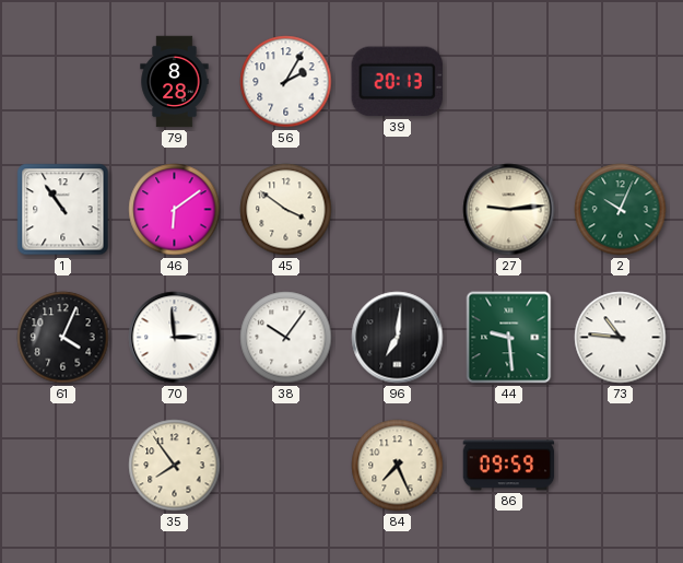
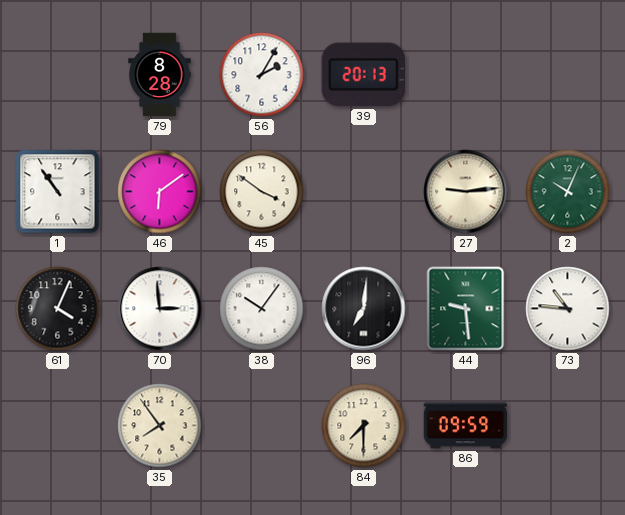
84: 7:26 -> 7:30 (364, 426)
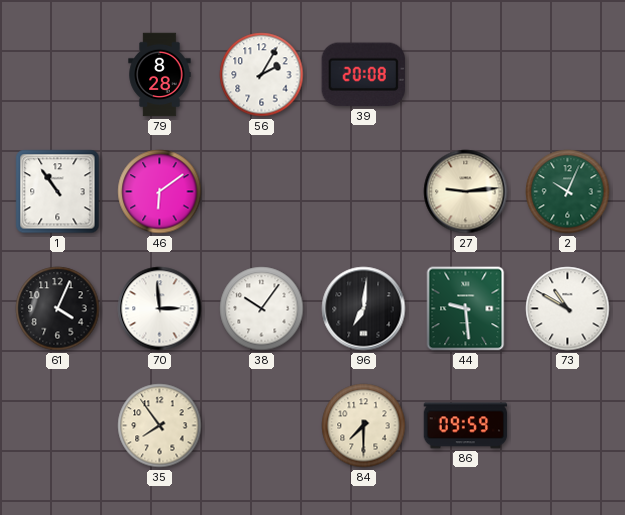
39: 20:13 -> 20:08 (363, 75)
45: 3:51 -> none (262, 192)
73: 10:46 -> 10:50 (568, 309)
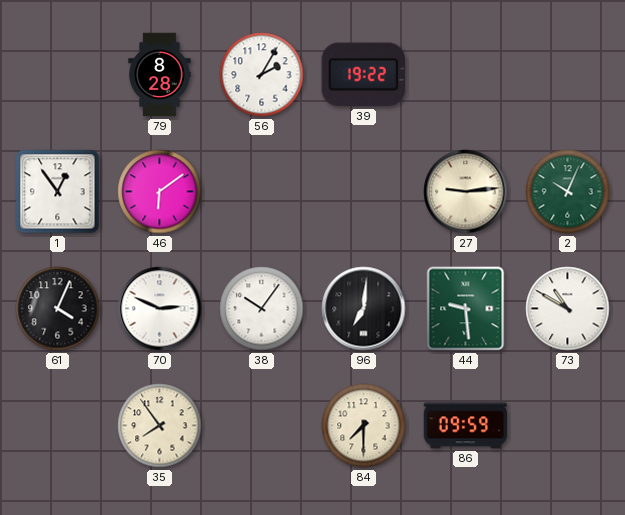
39: 20:08 -> 19:22 (363, 75)
1: 10:54 -> 12:54 (58, 192)
70: 2:59 -> 2:49 (160, 309)
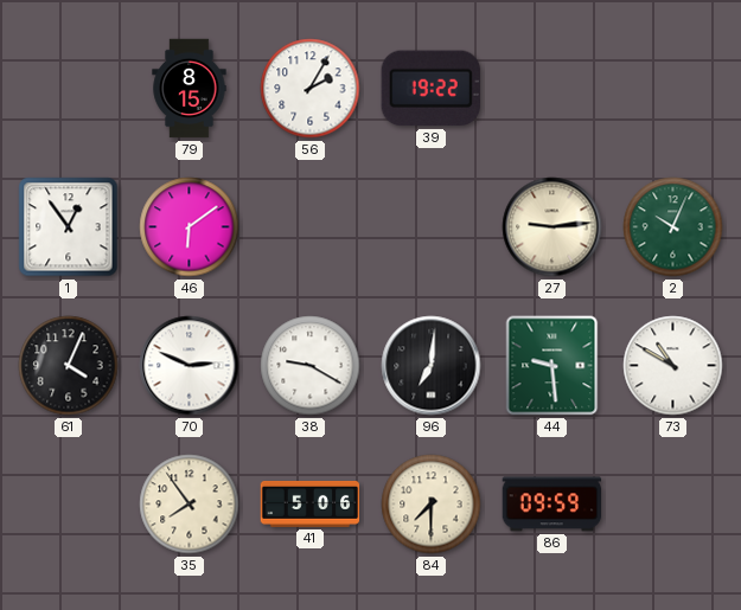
79: 8:28 -> 8:15 (190, 89)
38: 10:06 -> 9:20 (311, 366)
41: none -> 5:06 (311, 503)
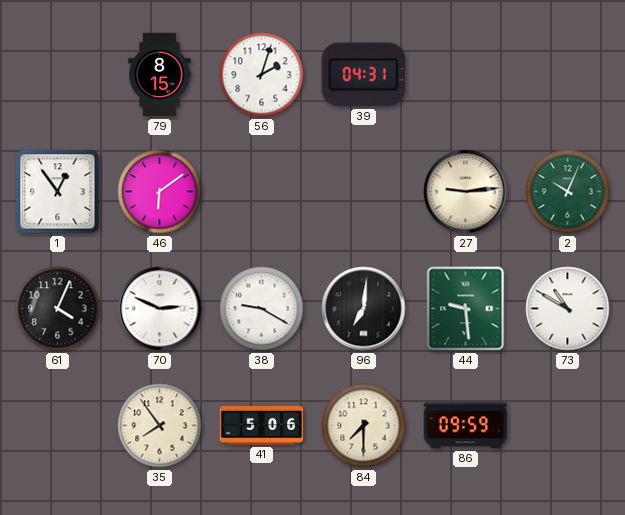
56: 2:05 -> 2:03 (262, 75)
39: 19:22 -> 04:31 (363, 75)
